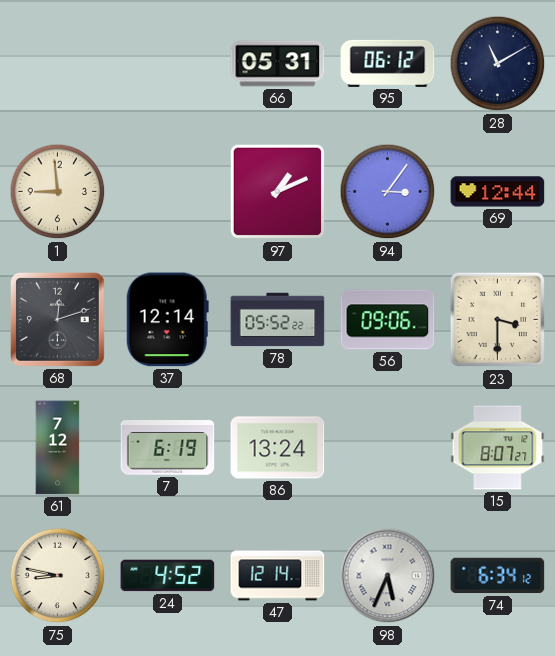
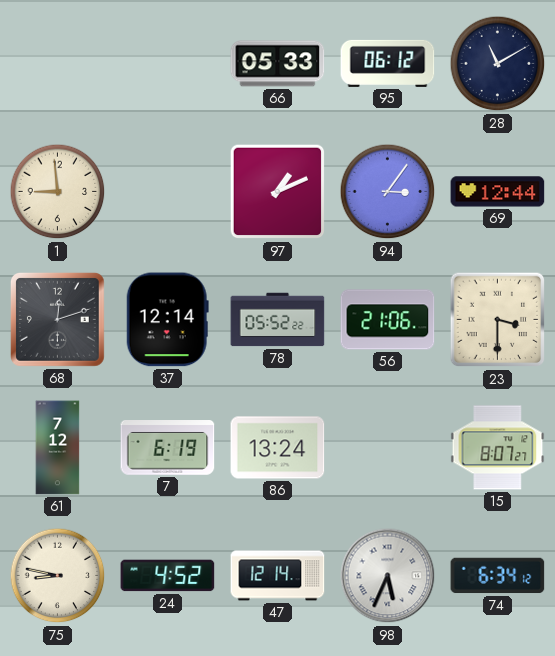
66: 05:31 -> 05:33 (278, 64)
56: 09:06 -> 21:06 (388, 320)
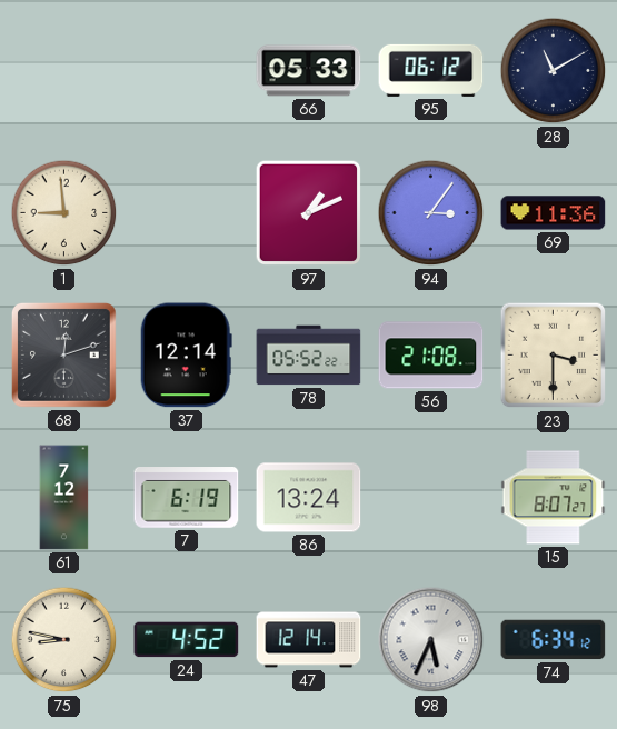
69: 12:44 -> 11:36 (554, 213)
56: 21:06 -> 21:08 (431, 356)
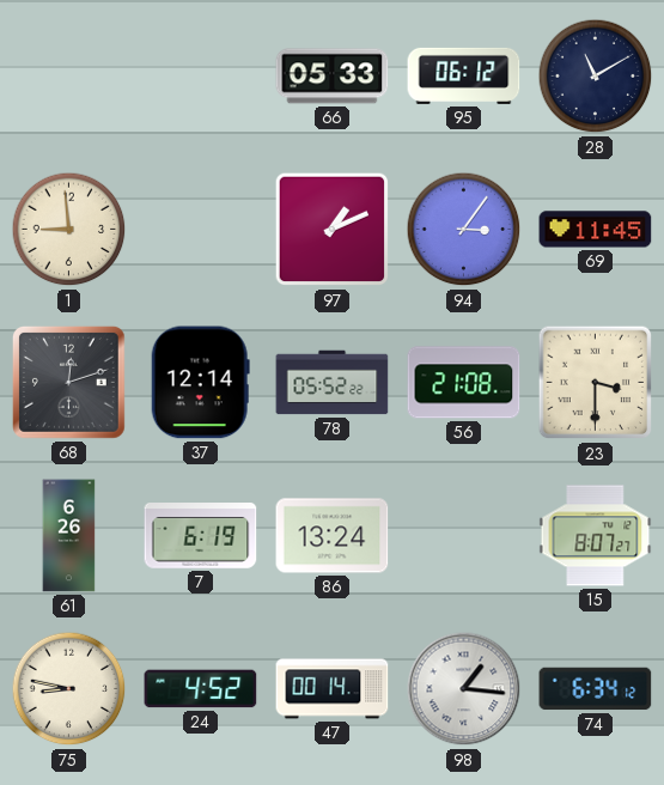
69: 11:36 -> 11:45 (596, 230)
61: 7:12 -> 6:26 (69, 536)
47: 12:14 -> 00:14 (333, 689)
98: 5:34 -> 1:16 (464, 689)
